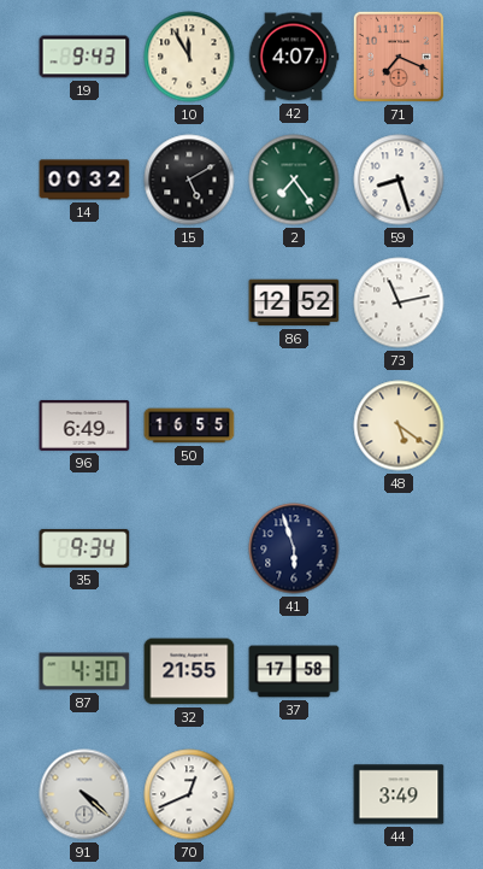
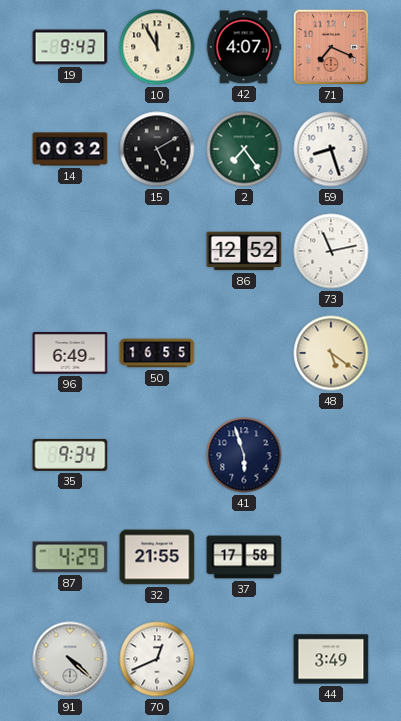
87: 4:30 -> 4:29 (70, 557)
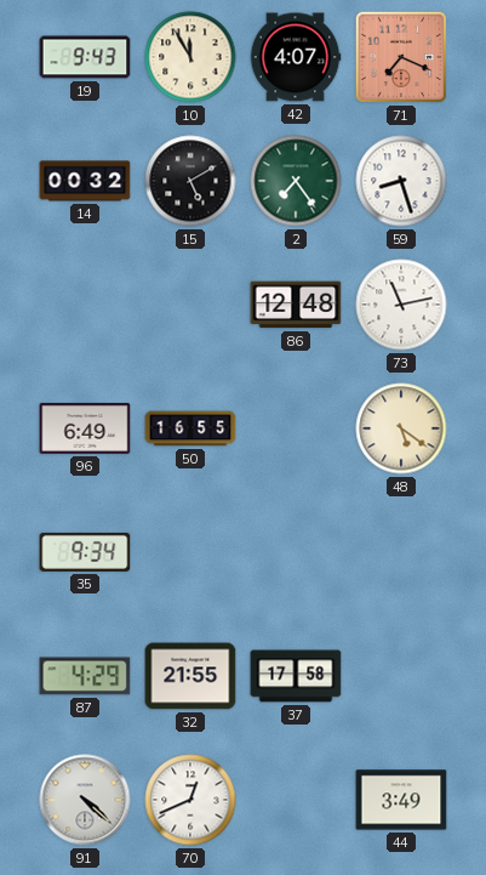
86: 12:52 -> 12:48 (296, 305)
41: 5:57 -> none (244, 455)
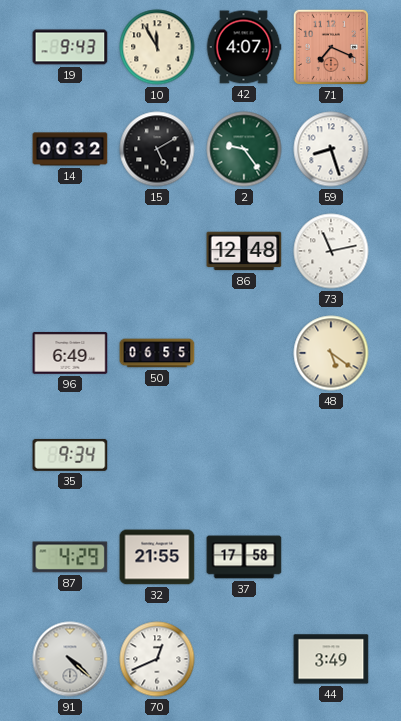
2: 7:24 -> 9:24 (244, 149)
50: 16:55 -> 06:55 (157, 353)
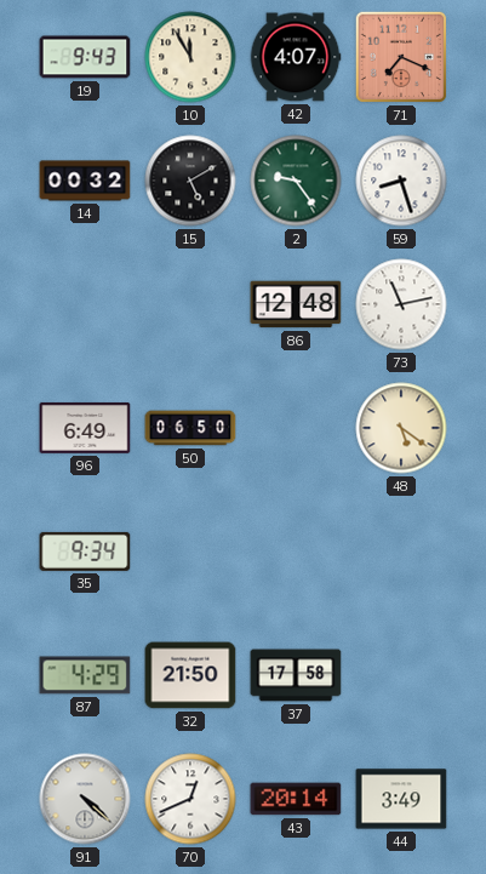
50: 06:55 -> 06:50 (190, 428)
32: 21:55 -> 21:50 (190, 675)
43: none -> 20:14 (296, 799)
